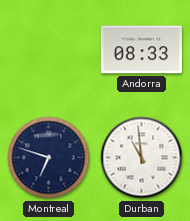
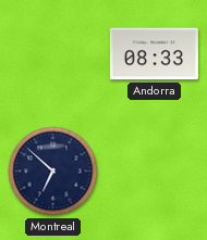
Montreal: 6:48 -> 6:52 (53, 172)
Durban: 10:59 -> none (142, 158)
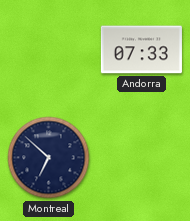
Andorra: 08:33 -> 07:33 (141, 50)
